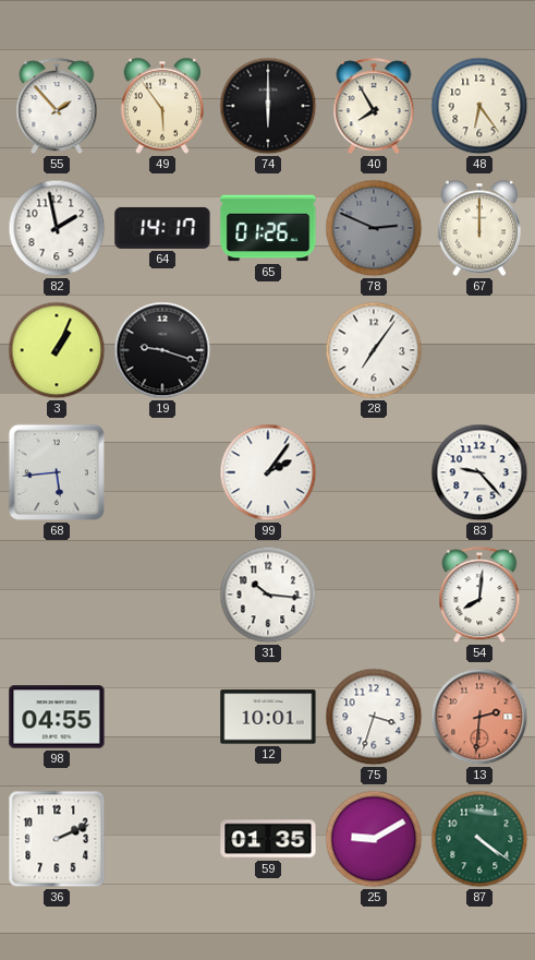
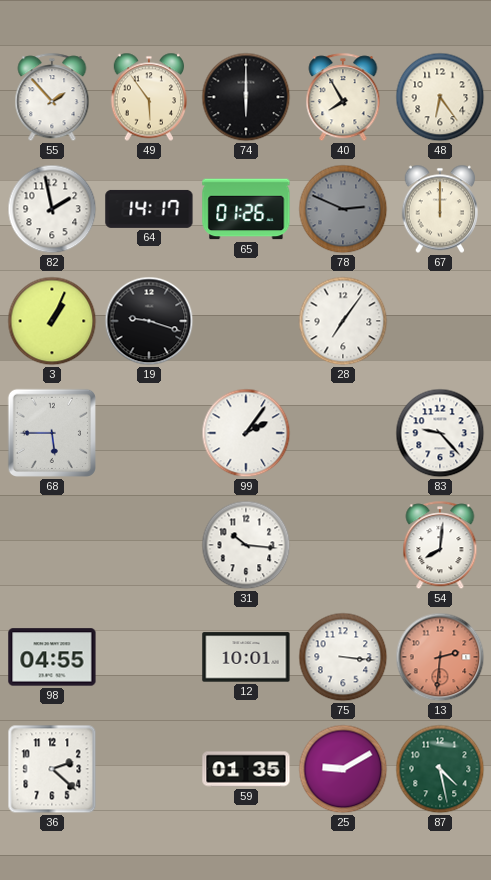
68: 5:44 -> 5:45 (52, 433)
75: 3:33 -> 3:16 (343, 657)
36: 2:11 -> 2:22 (52, 769)
87: 4:21 -> 4:28 (440, 769)
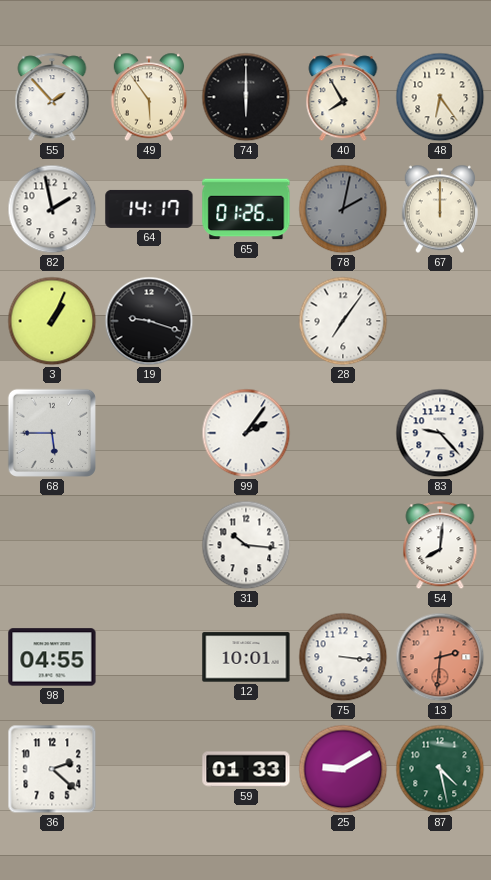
78: 2:49 -> 2:02 (343, 209)
59: 01:35 -> 01:33 (246, 769)
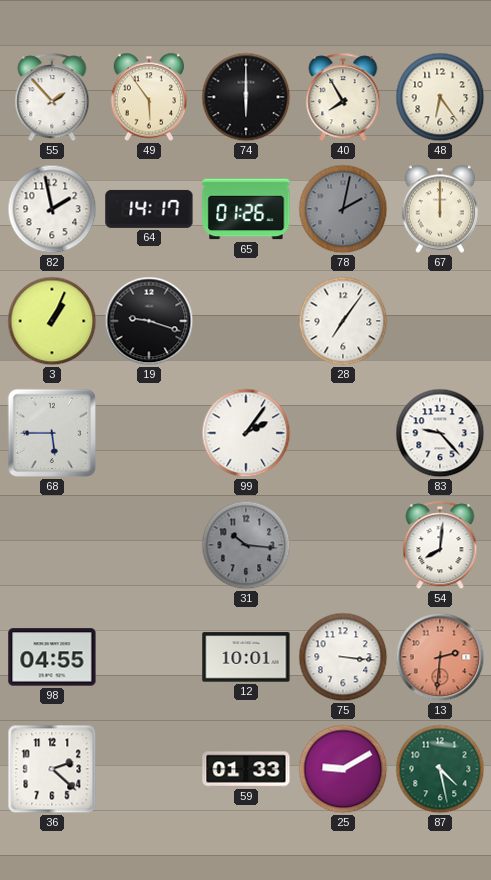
31 dial: white -> grey (246, 545)
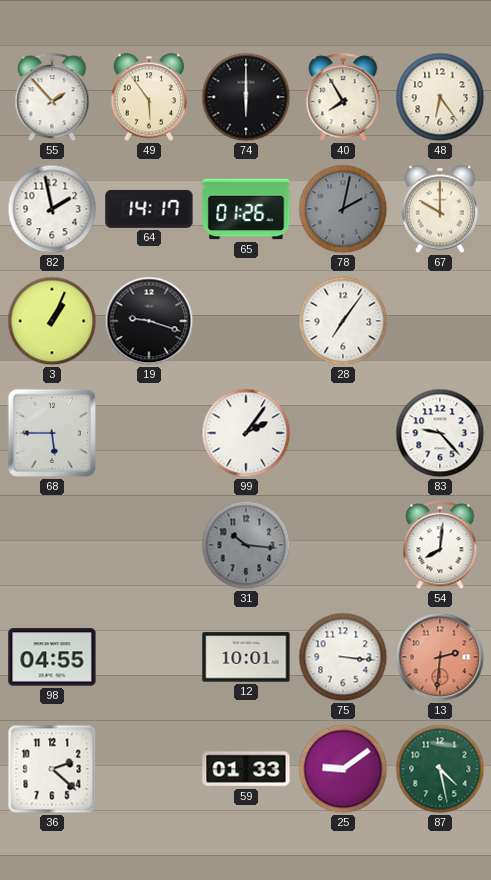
67: 12:00 -> 10:00 (439, 209)
25: 9:10 -> 9:09 (343, 769)
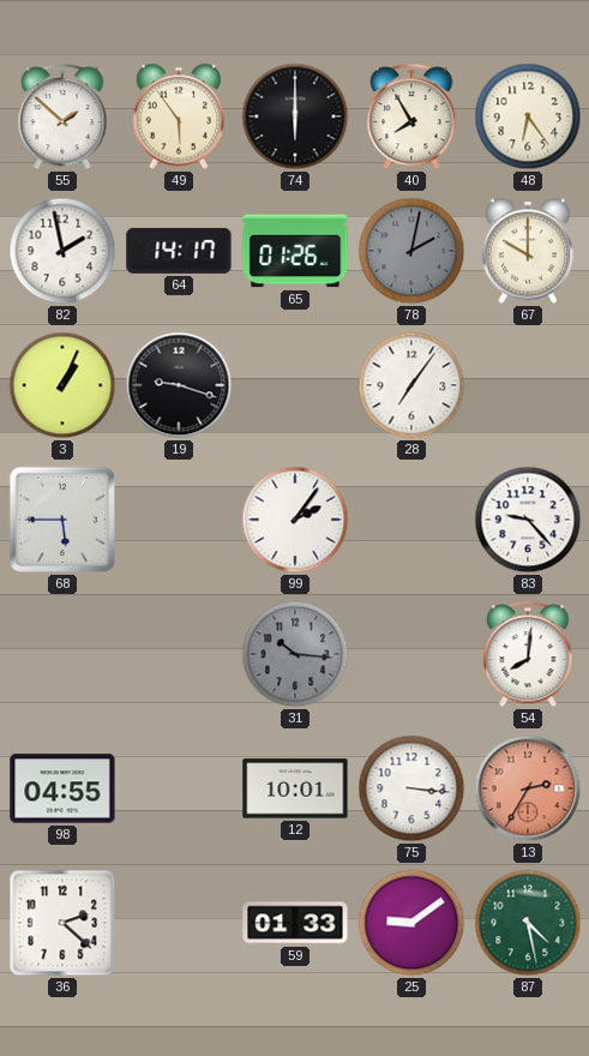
55: 1:53 -> 1:52 (62, 118)
13: 2:31 -> 2:35 (528, 788)
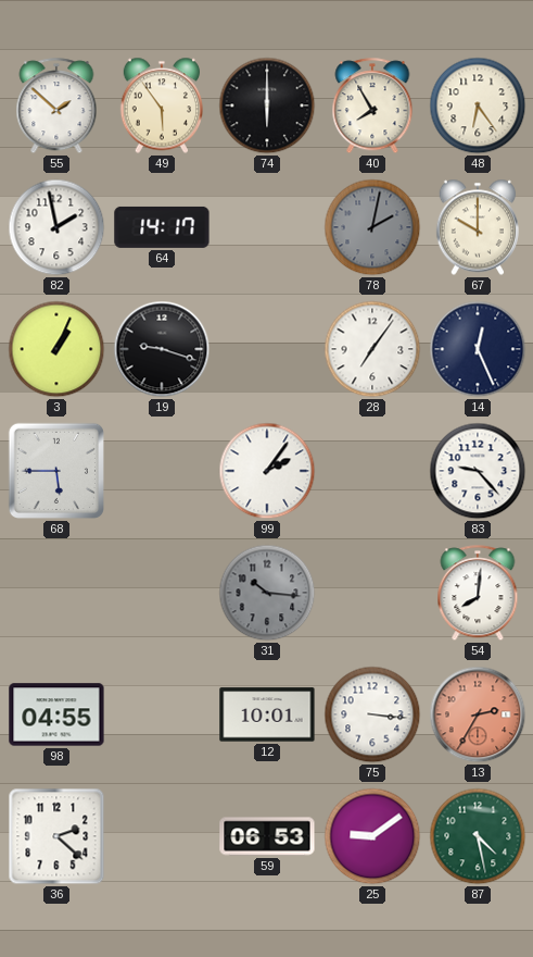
65: 01:26 -> none (295, 251)
14: none -> 12:26 (478, 349)
59: 01:33 -> 06:53 (267, 836)
